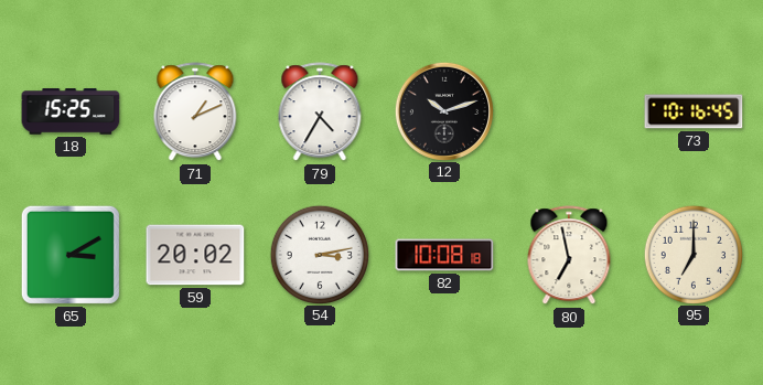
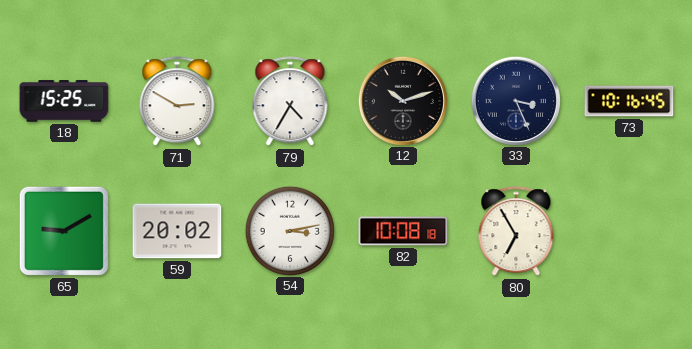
71: 1:11 -> 2:50 (177, 102)
33: none -> 3:26 (515, 100)
65: 3:10 -> 9:10 (64, 231)
80: 6:58 -> 6:55 (516, 232)
95: 7:00 -> none (692, 254)
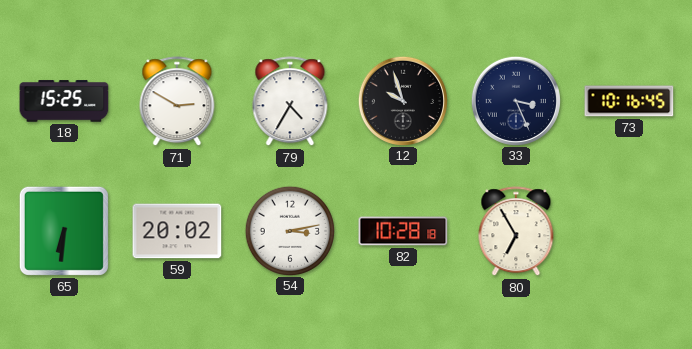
12: 10:12 -> 9:57 (402, 100)
65: 9:10 -> 6:31 (64, 231)
82: 10:08 -> 10:28 (403, 231)
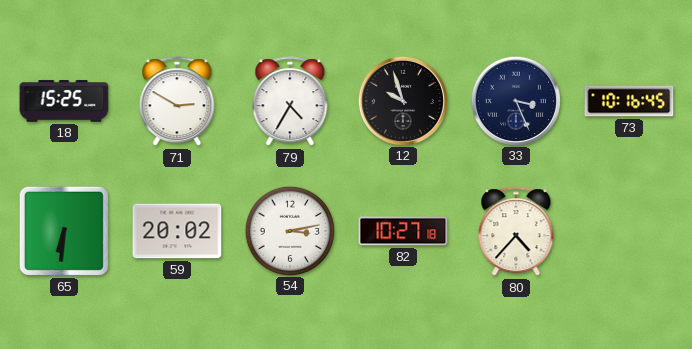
82: 10:28 -> 10:27 (403, 231)
80: 6:55 -> 4:37 (516, 232)
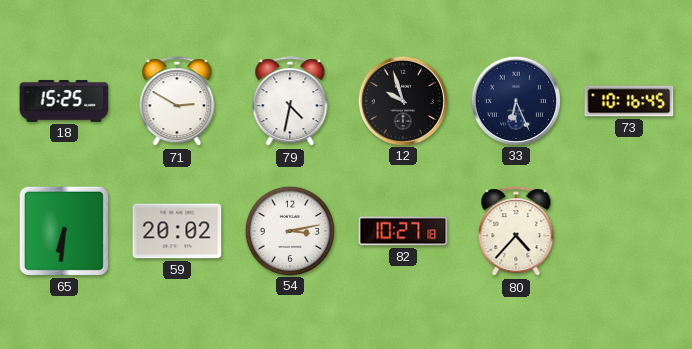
79: 4:35 -> 4:32 (290, 102)
33: 3:26 -> 6:26 (515, 100)
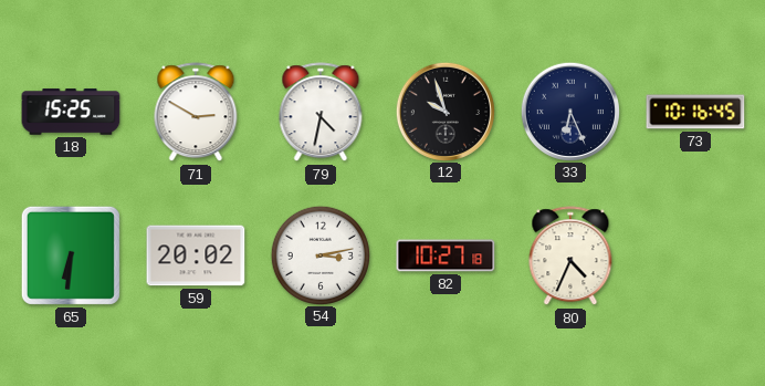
80: 4:37 -> 4:34 (570, 257)
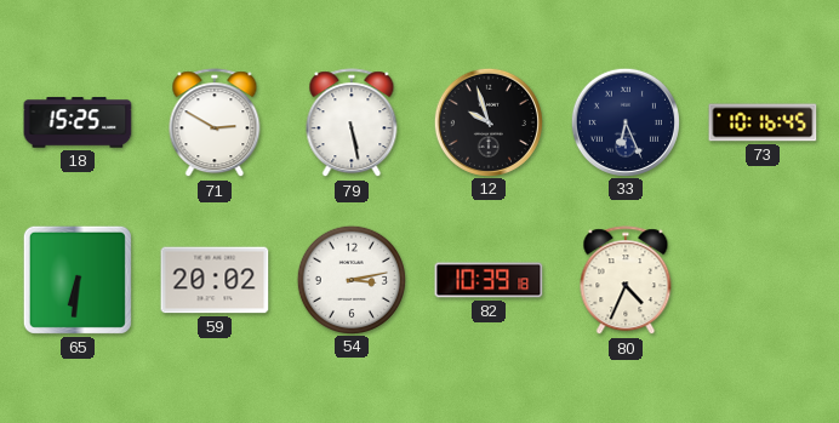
79: 4:32 -> 5:28 (352, 124)
82: 10:27 -> 10:39 (489, 280)
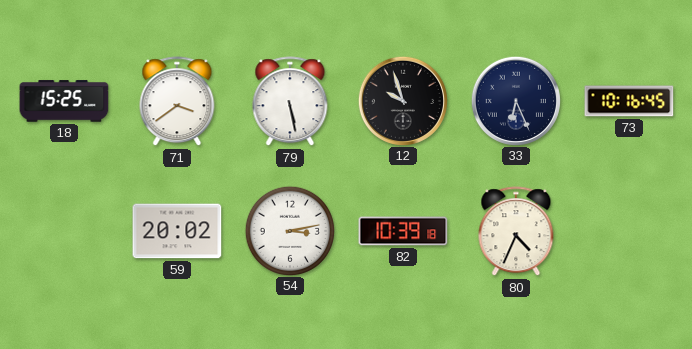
71: 2:50 -> 3:39 (177, 102)
65: 6:31 -> none (78, 280)
